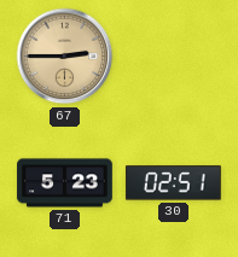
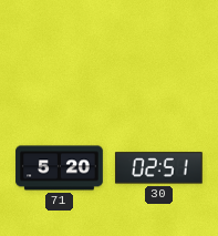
67: 2:45 -> none (65, 57)
71: 5:23 -> 5:20 (60, 168)
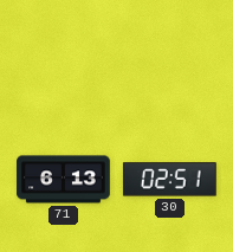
71: 5:20 -> 6:13 (64, 180)
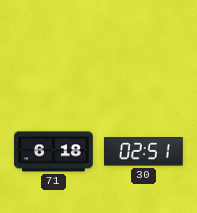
71: 6:13 -> 6:18 (54, 152)
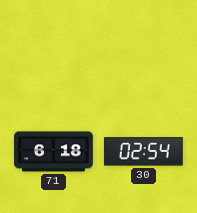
30: 02:51 -> 02:54 (143, 152)
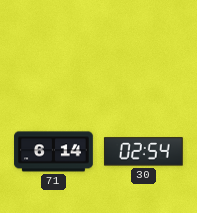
71: 6:18 -> 6:14 (54, 152)
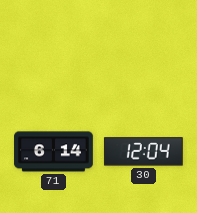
30: 02:54 -> 12:04 (143, 152)
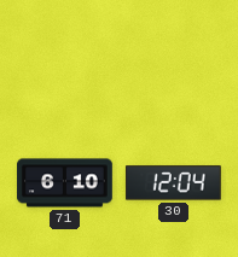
71: 6:14 -> 6:10 (65, 183)
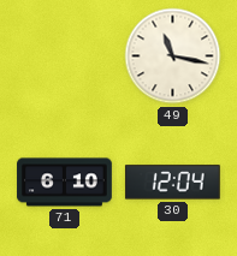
49: none -> 11:17 (173, 56)
